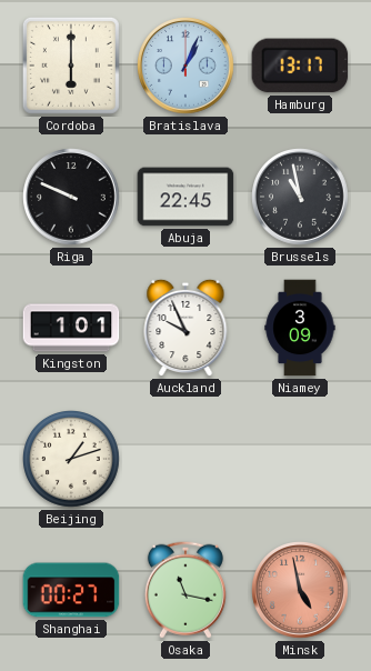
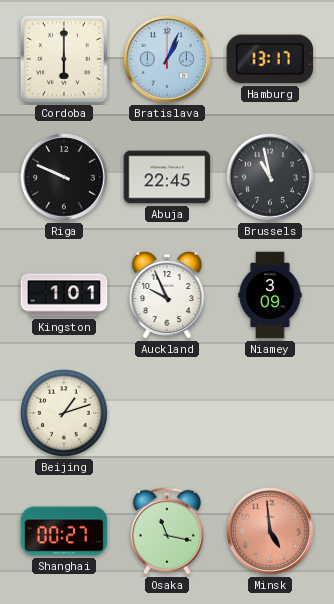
Minsk: 4:58 -> 4:59 (270, 531)
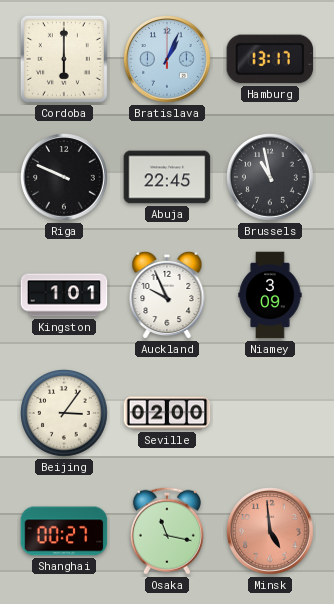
Beijing: 1:12 -> 3:06 (65, 414)
Seville: none -> 02:00 (167, 413)
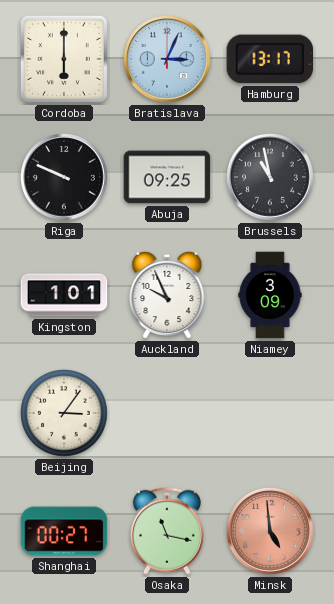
Bratislava: 1:04 -> 3:04 (167, 59)
Abuja: 22:45 -> 09:25 (167, 177)
Seville: 02:00 -> none (167, 413)
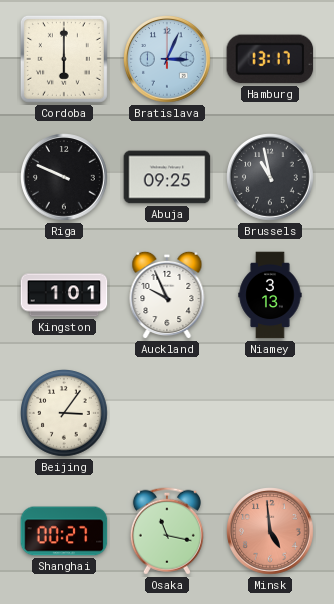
Niamey: 3:09 -> 3:13 (270, 295)
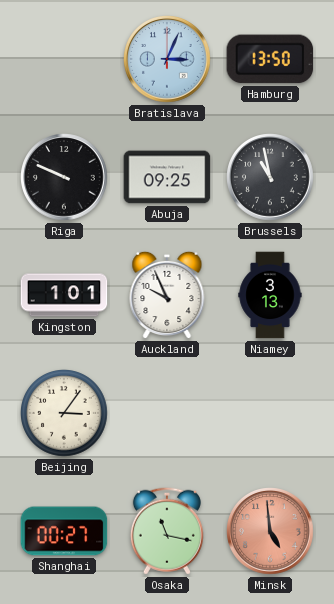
Cordoba: 6:00 -> none (64, 59)
Hamburg: 13:17 -> 13:50 (270, 59)
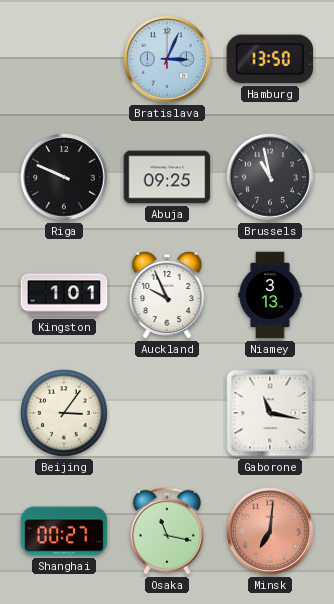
Gaborone: none -> 11:17 (270, 413)
Minsk: 4:59 -> 7:01 (270, 531)
